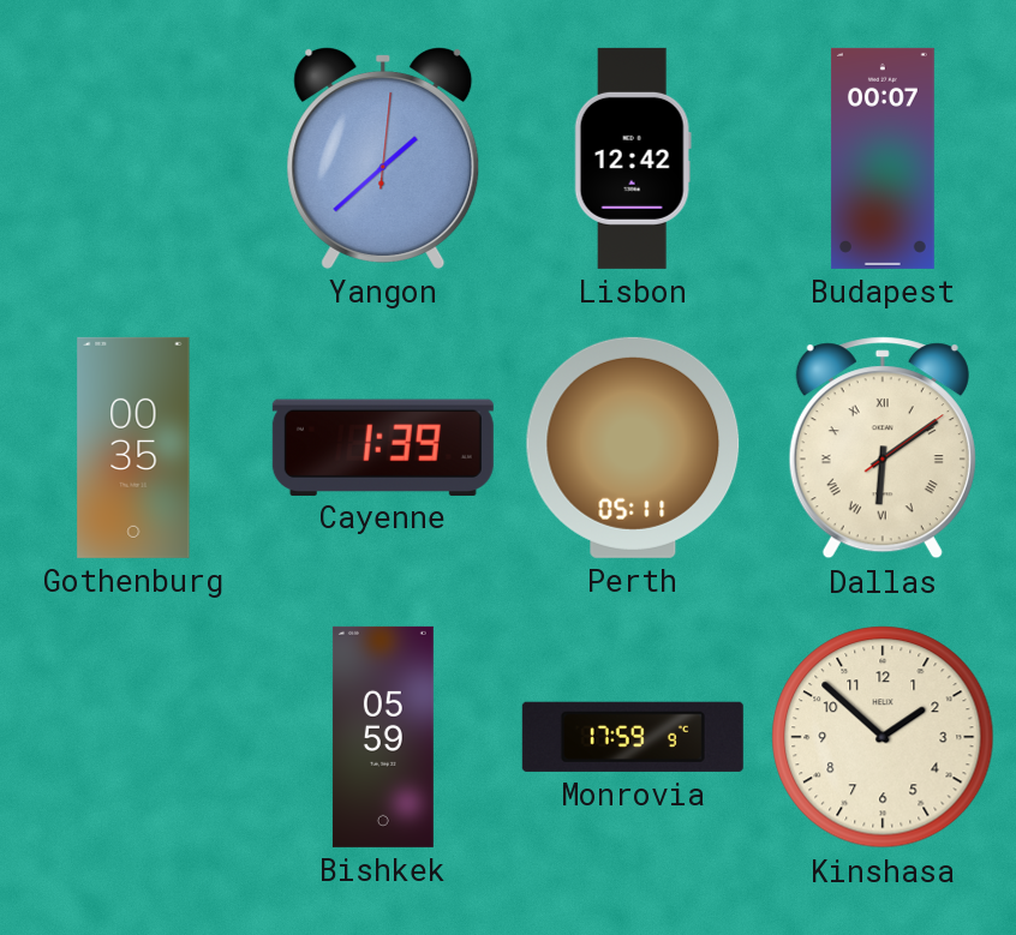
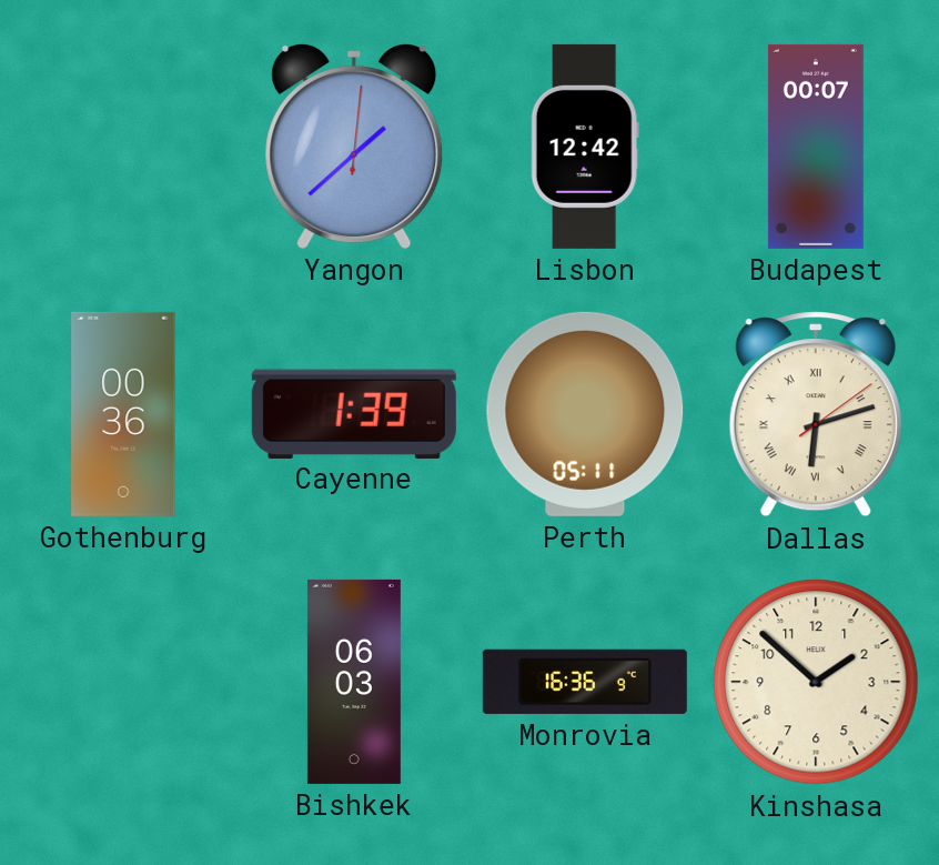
Gothenburg: 00:35 -> 00:36 (123, 414)
Dallas: 6:09 -> 6:12 (816, 414)
Bishkek: 05:59 -> 06:03 (354, 682)
Monrovia: 17:59 -> 16:36 (585, 682)
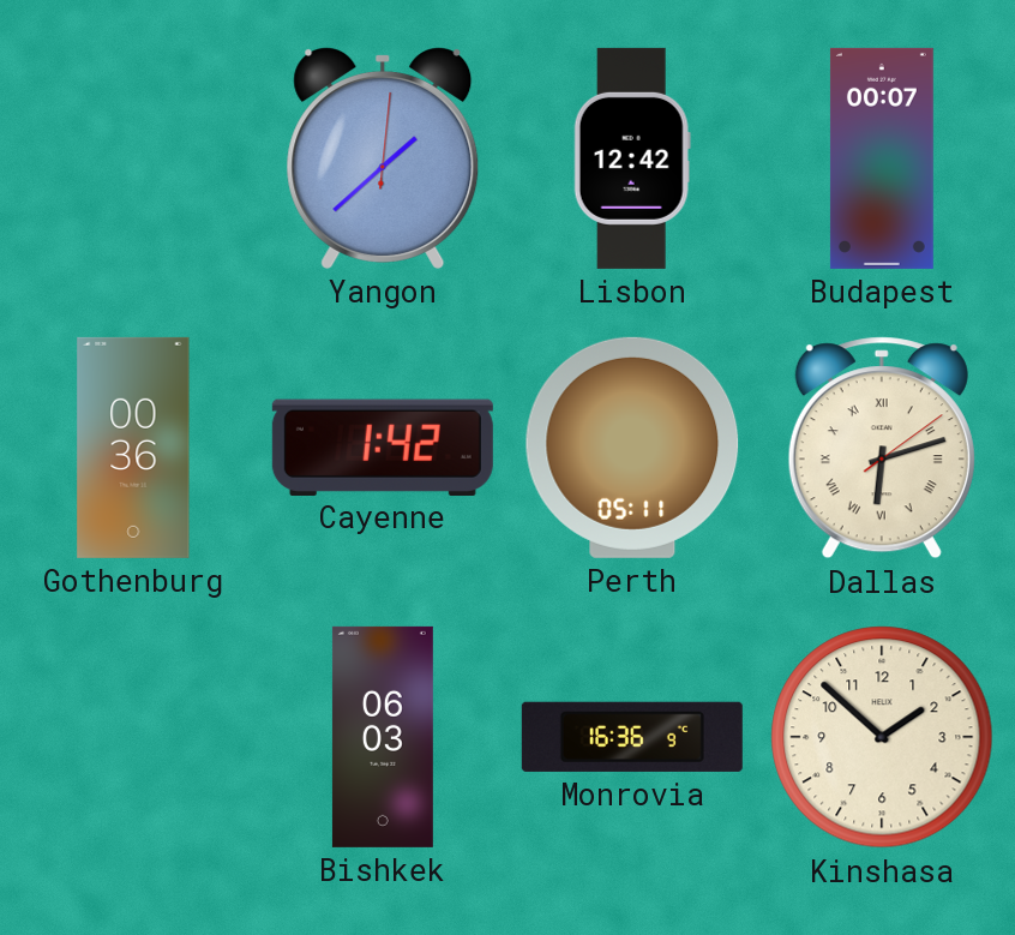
Cayenne: 1:39 -> 1:42 (383, 446)
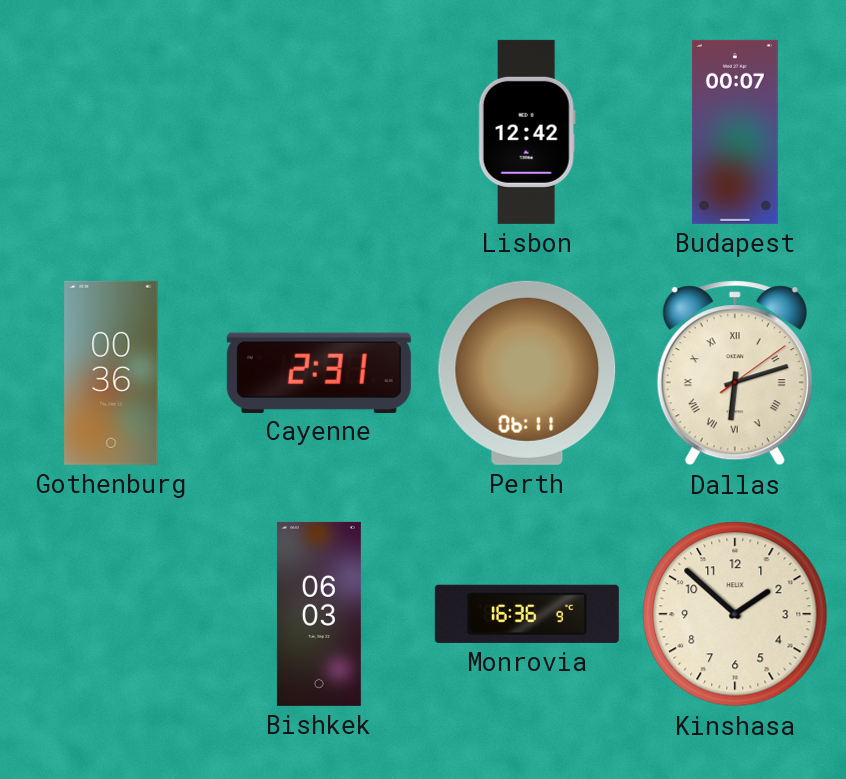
Yangon: 1:38 -> none (383, 158)
Cayenne: 1:42 -> 2:31 (319, 372)
Perth: 05:11 -> 06:11 (527, 373)
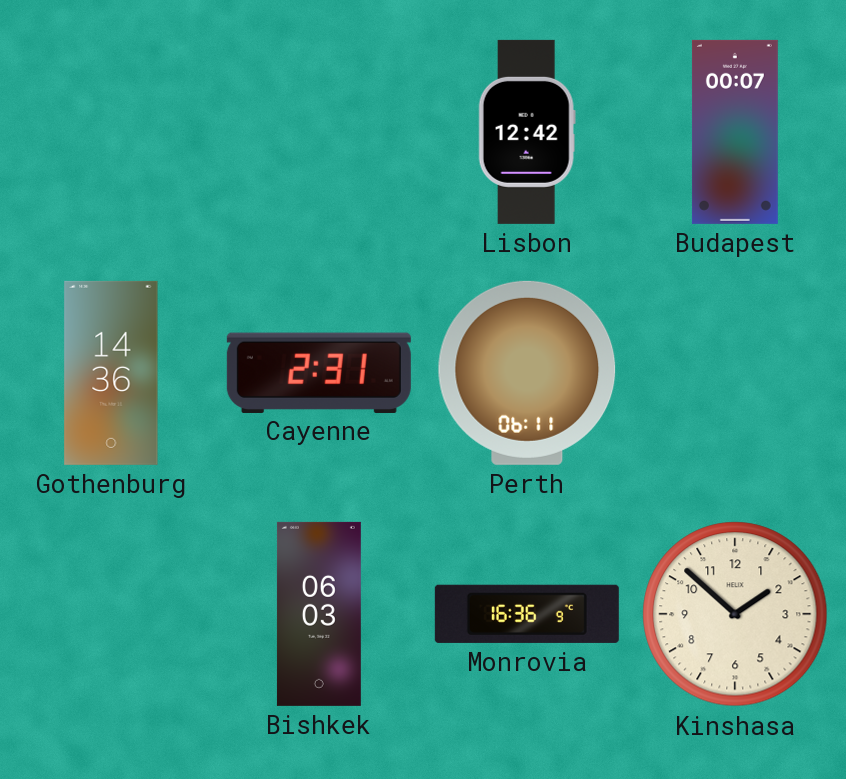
Gothenburg: 00:36 -> 14:36 (111, 373)
Dallas: 6:12 -> none (735, 373)
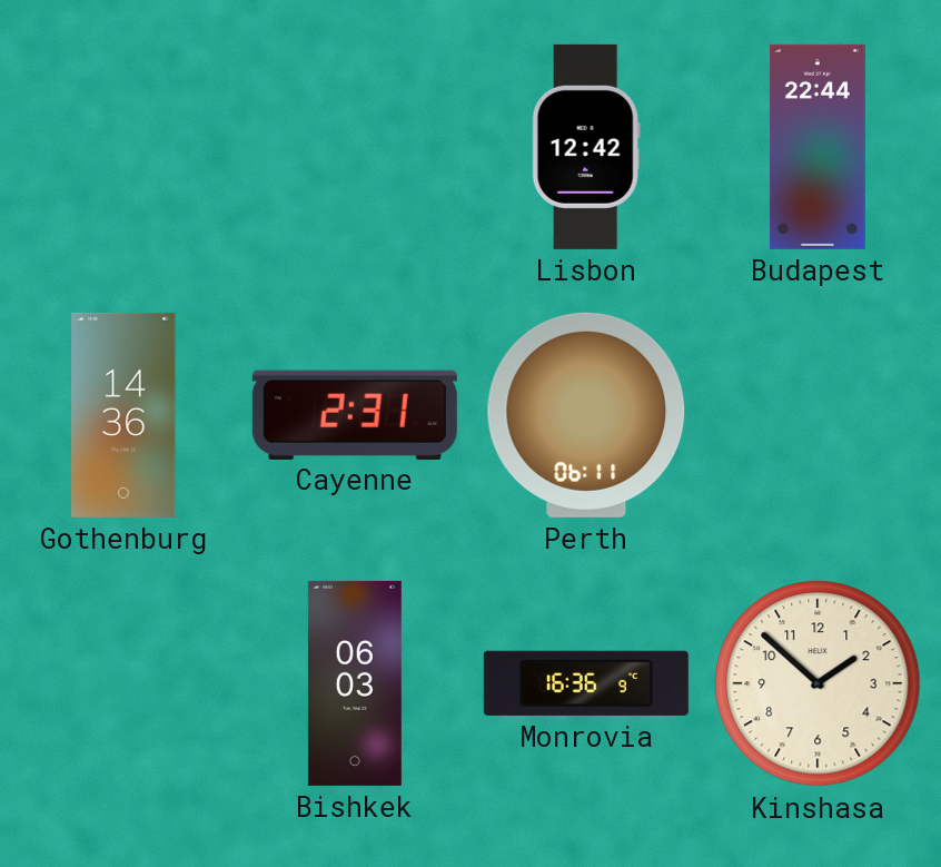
Budapest: 00:07 -> 22:44 (818, 147)
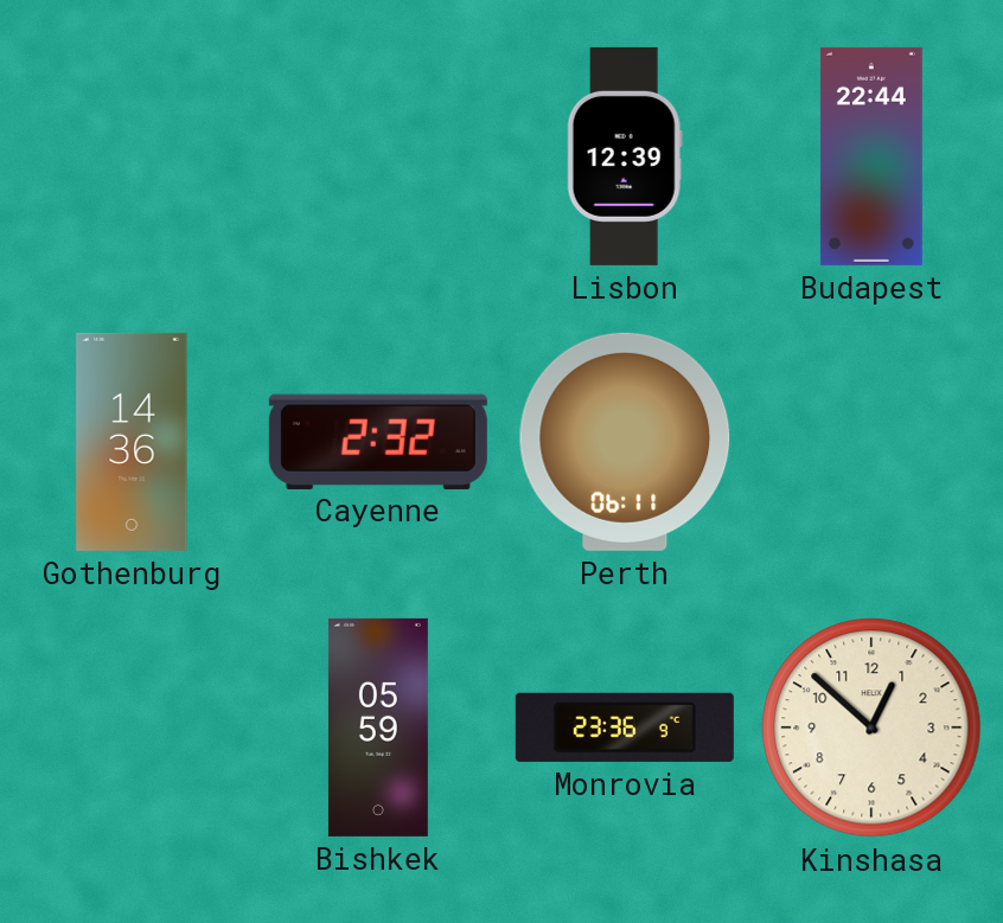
Lisbon: 12:42 -> 12:39 (625, 156)
Cayenne: 2:31 -> 2:32 (378, 441)
Bishkek: 06:03 -> 05:59 (378, 727)
Monrovia: 16:36 -> 23:36 (625, 727)
Kinshasa: 1:52 -> 12:52 (871, 727)
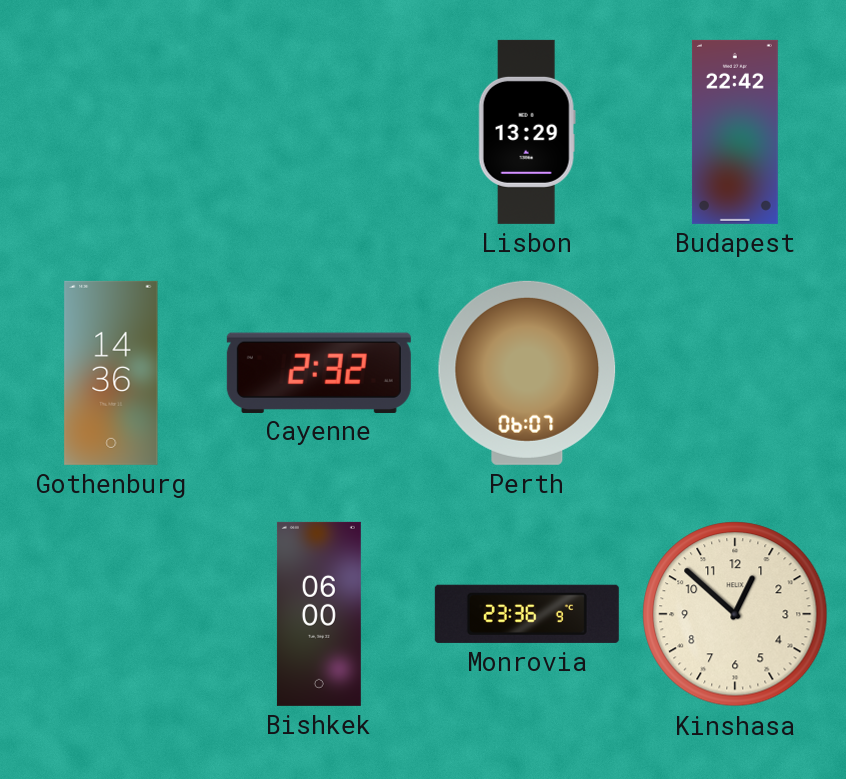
Lisbon: 12:39 -> 13:29 (527, 132)
Budapest: 22:44 -> 22:42 (735, 132)
Perth: 06:11 -> 06:07 (527, 373)
Bishkek: 05:59 -> 06:00 (319, 614)
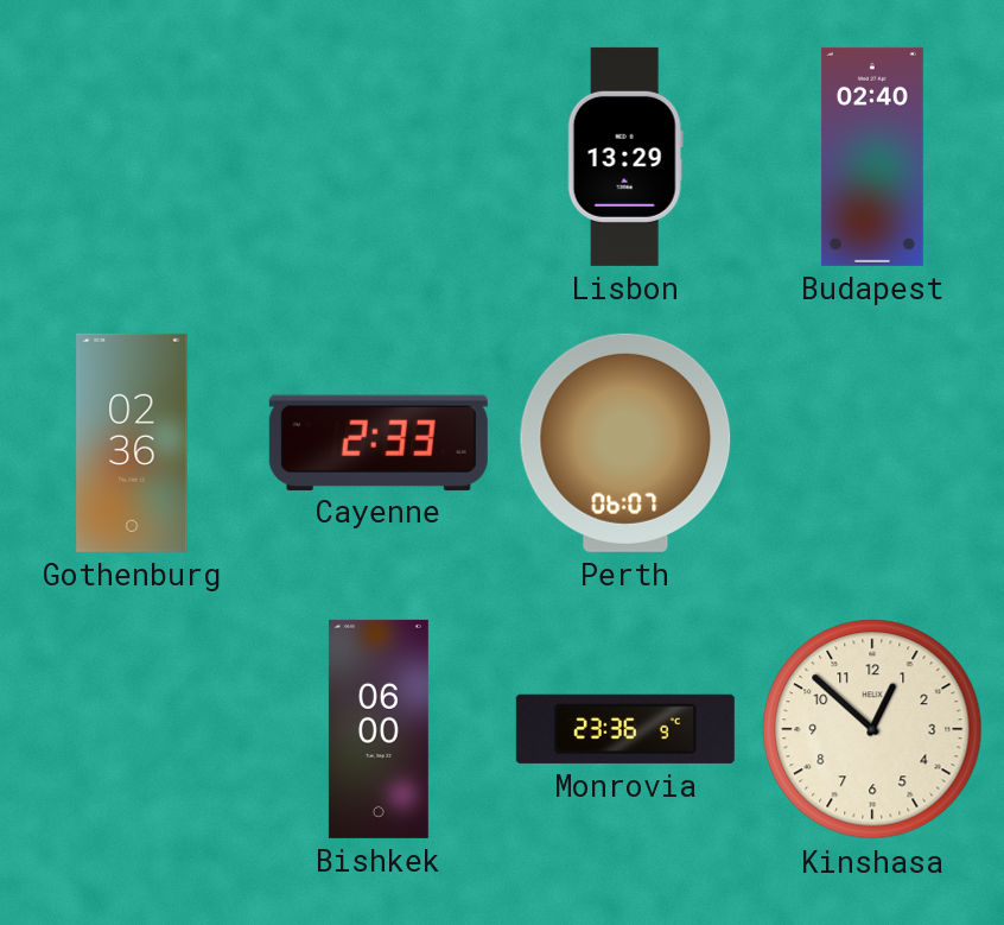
Budapest: 22:42 -> 02:40 (872, 157)
Gothenburg: 14:36 -> 02:36 (132, 443)
Cayenne: 2:32 -> 2:33 (379, 442)
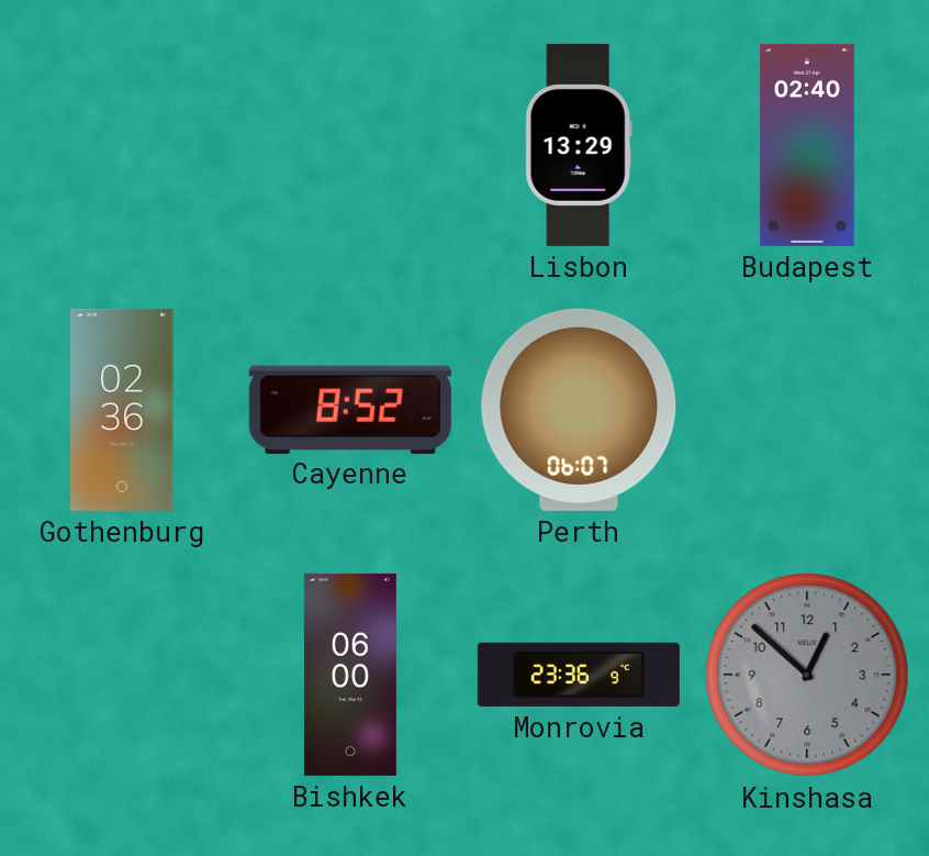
Cayenne: 2:33 -> 8:52 (350, 409)
Kinshasa dial: cream -> grey (807, 675)
